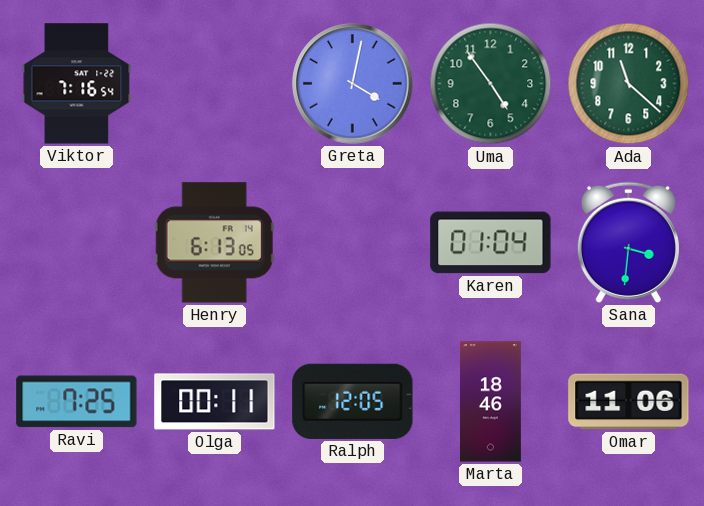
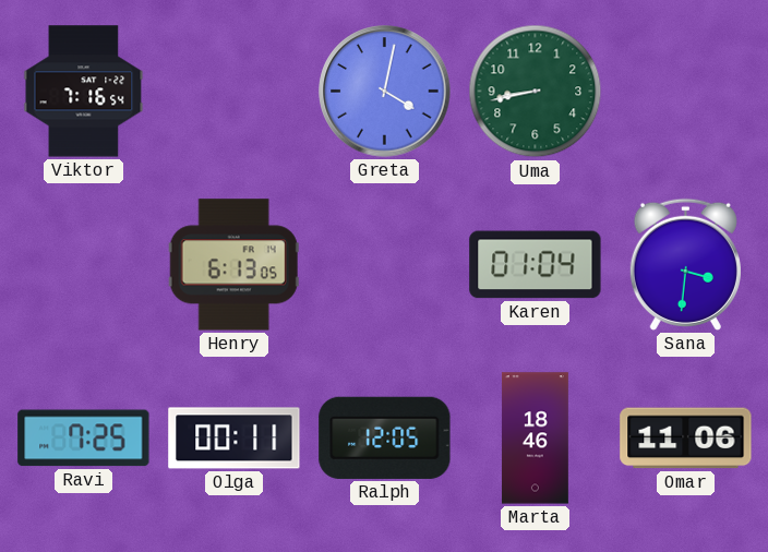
Uma: 4:54 -> 8:43 (536, 92)
Ada: 11:22 -> none (629, 84)
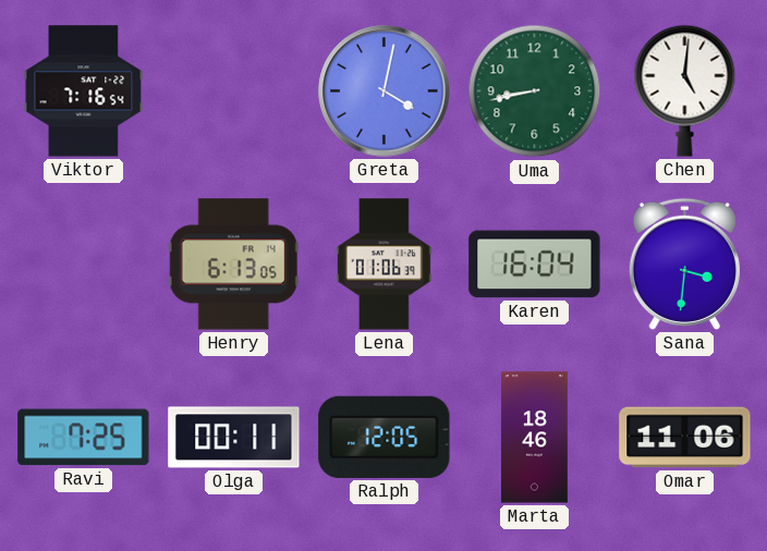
Chen: none -> 5:01 (685, 90)
Lena: none -> 01:06 (384, 265)
Karen: 01:04 -> 16:04 (535, 265)
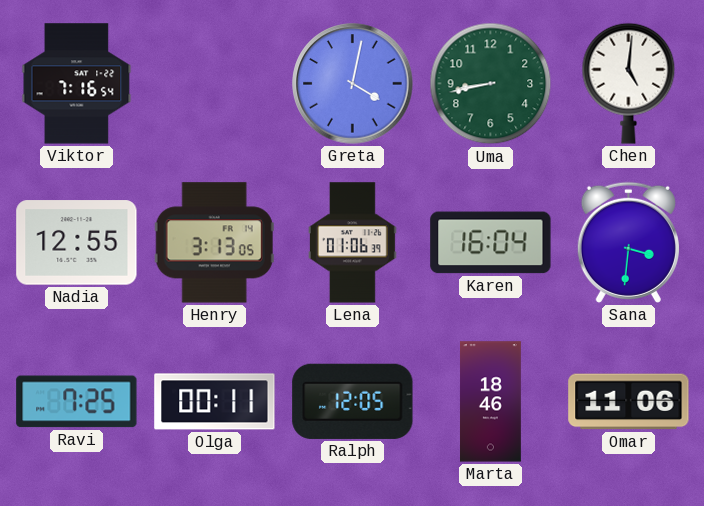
Nadia: none -> 12:55 (77, 243)
Henry: 6:13 -> 3:13 (214, 243)
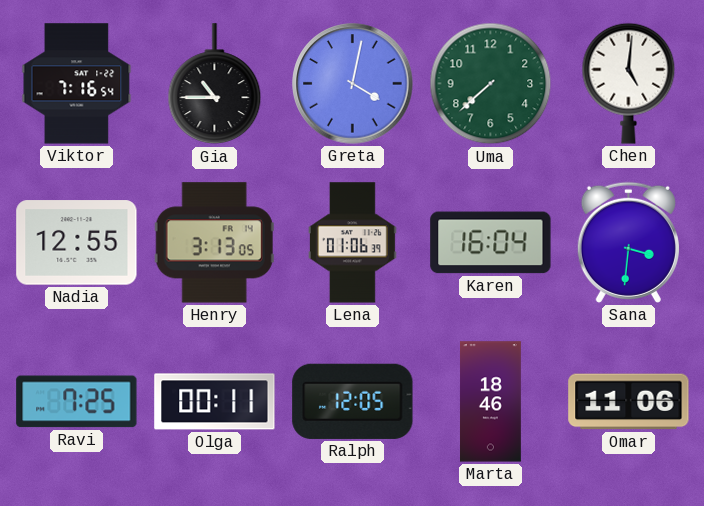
Gia: none -> 10:45 (215, 84)
Uma: 8:43 -> 7:38 (491, 84)
